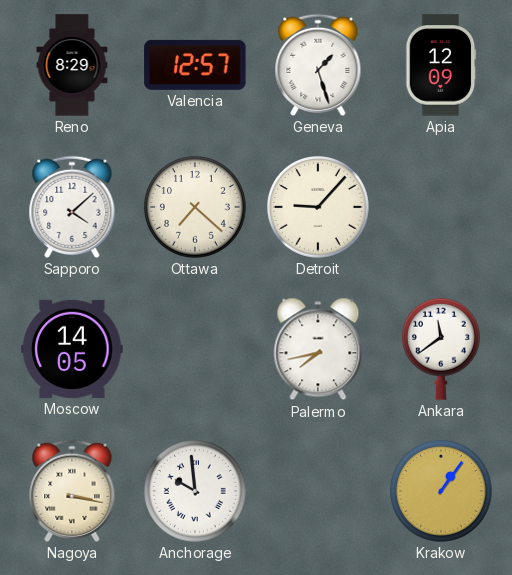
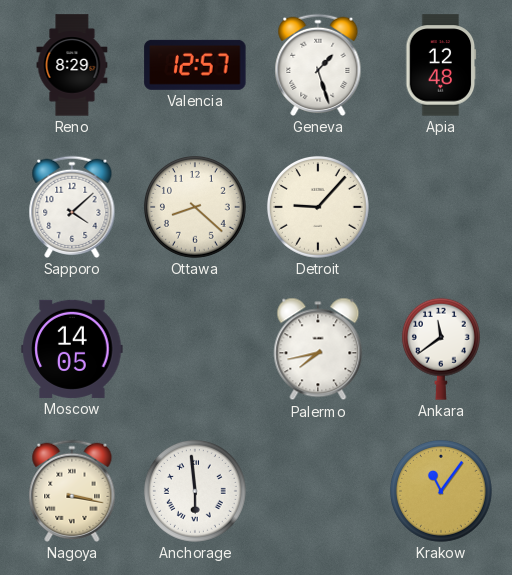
Apia: 12:09 -> 12:48 (441, 65)
Ottawa: 7:22 -> 8:22 (195, 207)
Anchorage: 9:59 -> 5:59 (195, 491)
Krakow: 1:06 -> 11:06 (441, 491)
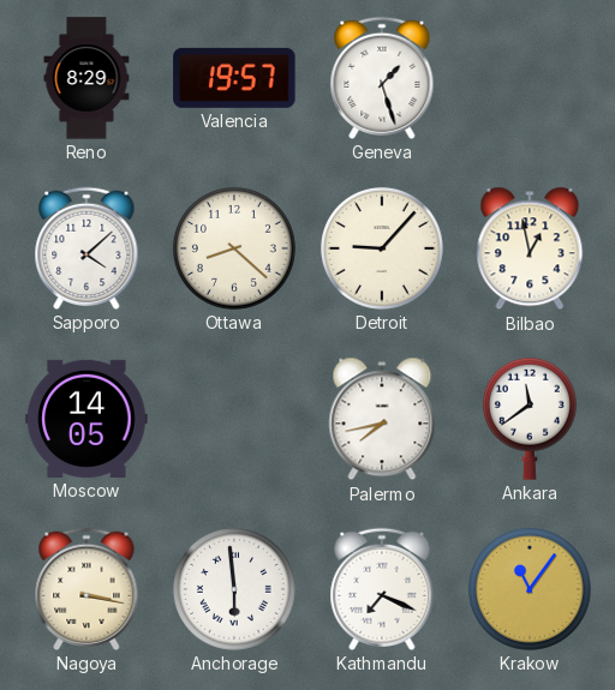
Valencia: 12:57 -> 19:57 (234, 78)
Apia: 12:48 -> none (441, 65)
Bilbao: none -> 12:58 (530, 248)
Kathmandu: none -> 7:19 (382, 589)
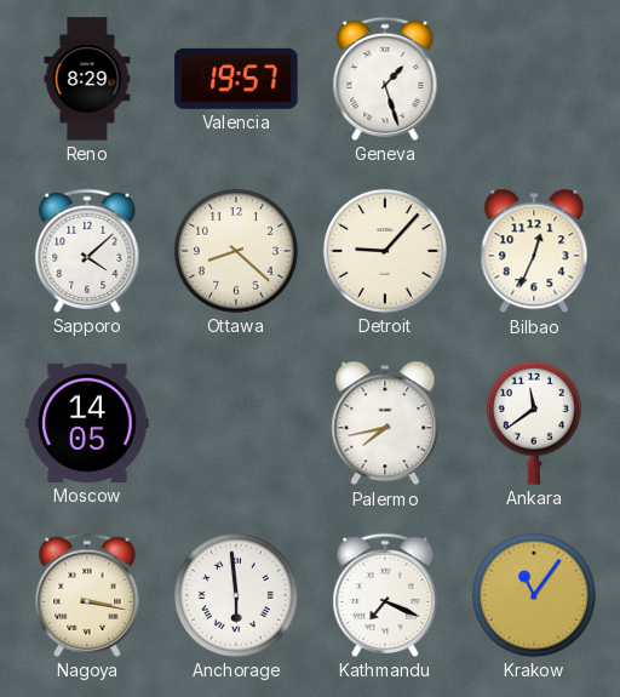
Bilbao: 12:58 -> 12:34 (534, 251)
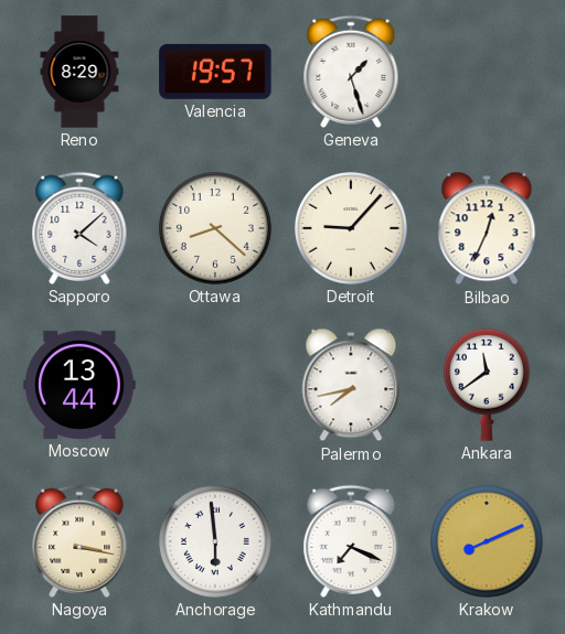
Moscow: 14:05 -> 13:44 (79, 385)
Krakow: 11:06 -> 8:11 (487, 541)
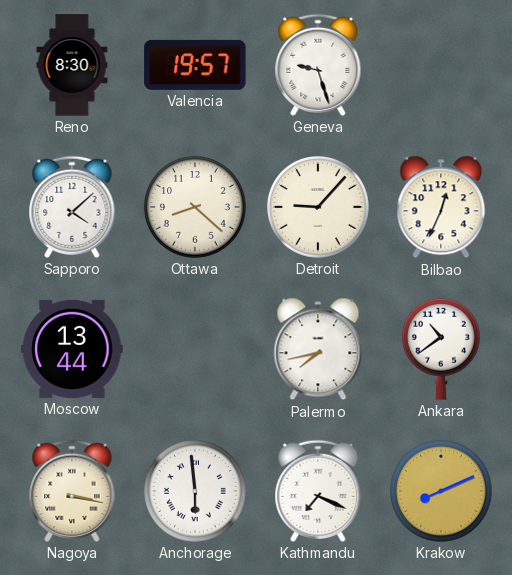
Reno: 8:29 -> 8:30 (72, 65)
Geneva: 1:27 -> 9:27 (318, 65)
Ankara: 11:39 -> 10:39 (441, 349)
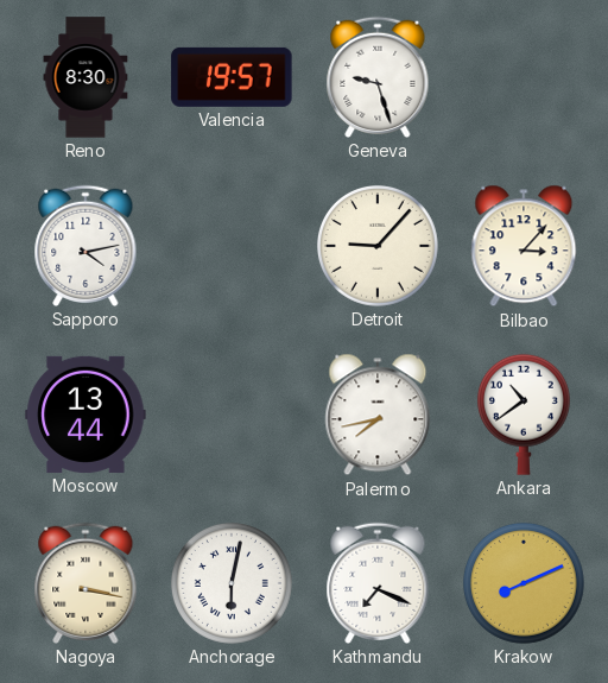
Sapporo: 4:08 -> 4:13 (85, 246)
Ottawa: 8:22 -> none (195, 207)
Bilbao: 12:34 -> 3:07 (524, 246)
Anchorage: 5:59 -> 6:02 (232, 583)
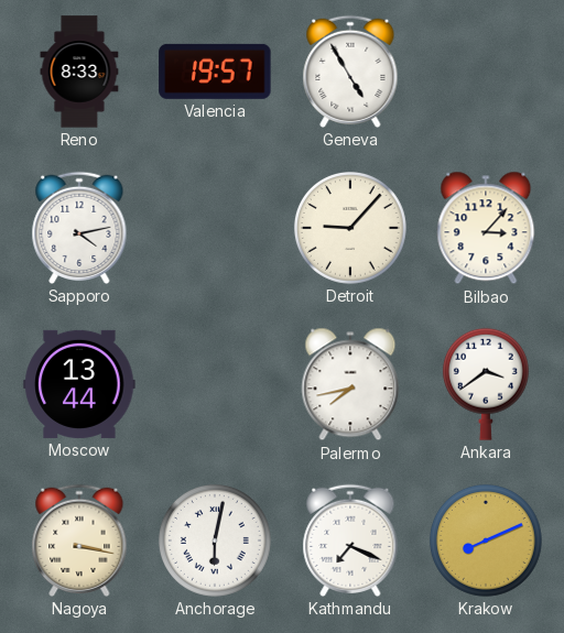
Reno: 8:30 -> 8:33 (79, 72)
Geneva: 9:27 -> 4:55 (350, 72)
Ankara: 10:39 -> 3:39 (486, 384)
